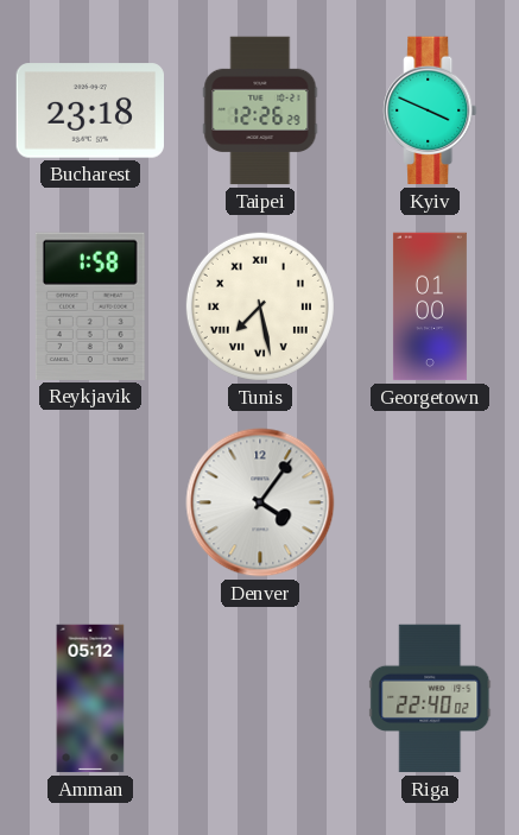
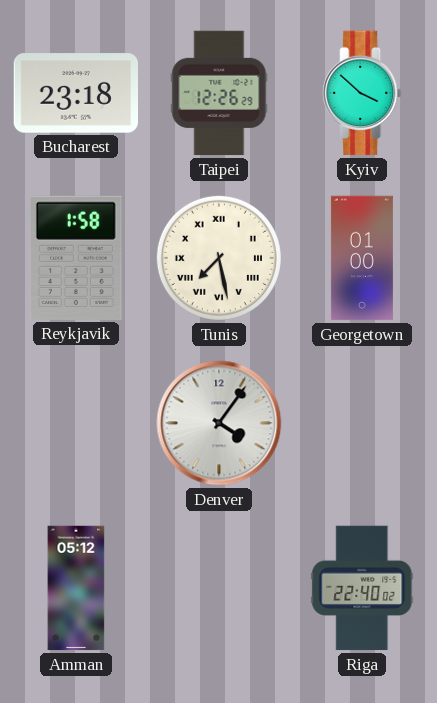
Kyiv: 3:49 -> 3:52 (362, 93)
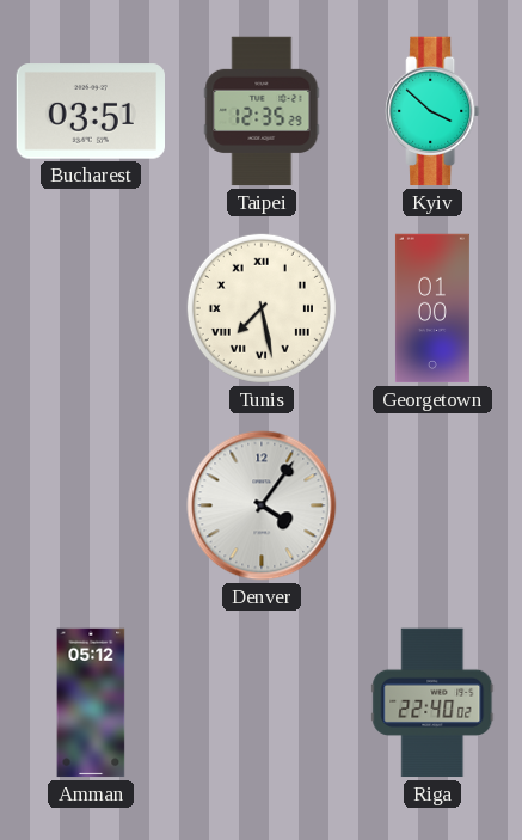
Bucharest: 23:18 -> 03:51 (90, 111)
Taipei: 12:26 -> 12:35 (262, 111)
Reykjavik: 1:58 -> none (76, 258)
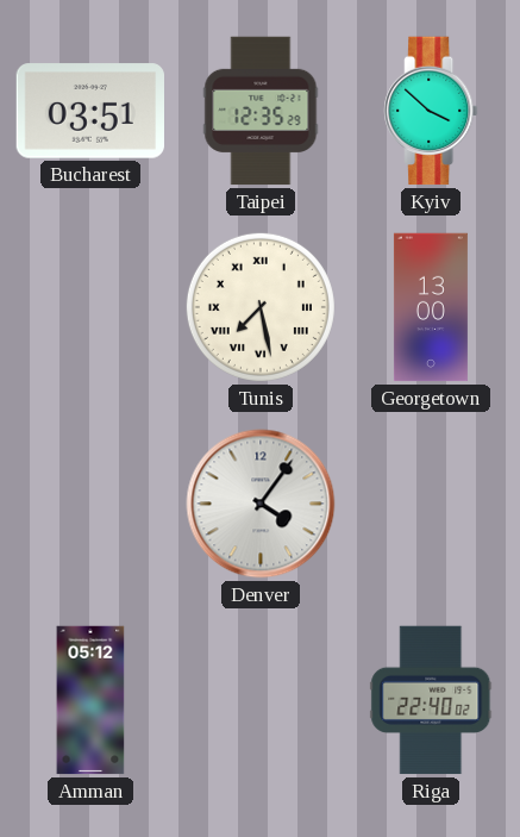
Georgetown: 01:00 -> 13:00 (431, 307)
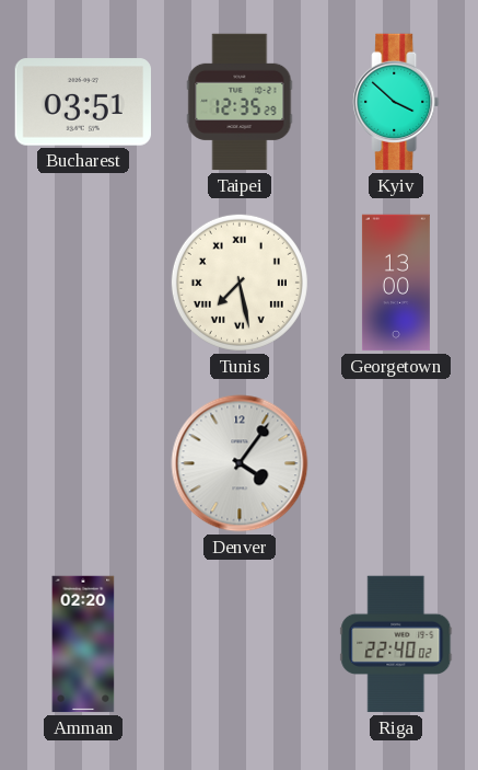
Amman: 05:12 -> 02:20 (83, 644)
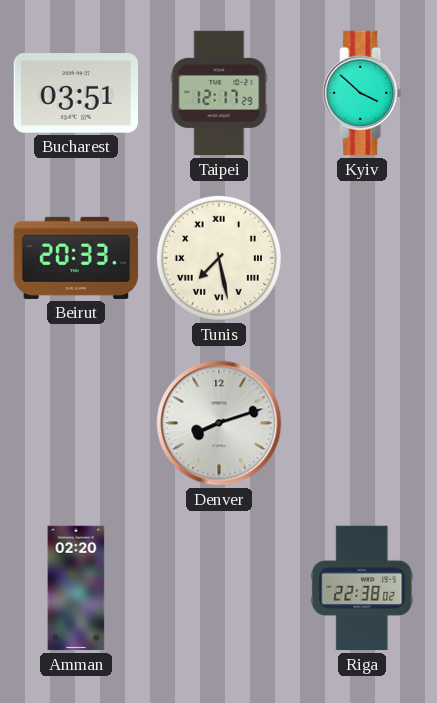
Taipei: 12:35 -> 12:17 (219, 93)
Beirut: none -> 20:33 (76, 258)
Georgetown: 13:00 -> none (396, 283)
Denver: 4:06 -> 8:12 (219, 423)
Riga: 22:40 -> 22:38 (362, 588)
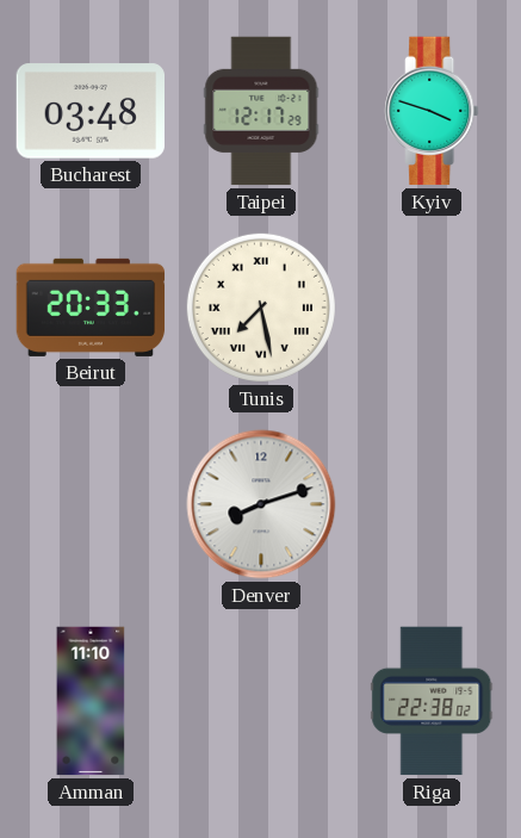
Bucharest: 03:51 -> 03:48 (89, 111)
Kyiv: 3:52 -> 3:48 (432, 111)
Amman: 02:20 -> 11:10 (91, 701)
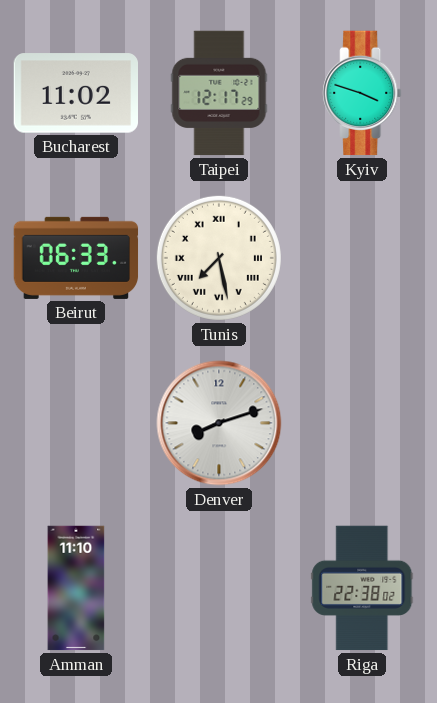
Bucharest: 03:48 -> 11:02 (75, 93)
Beirut: 20:33 -> 06:33 (76, 258)
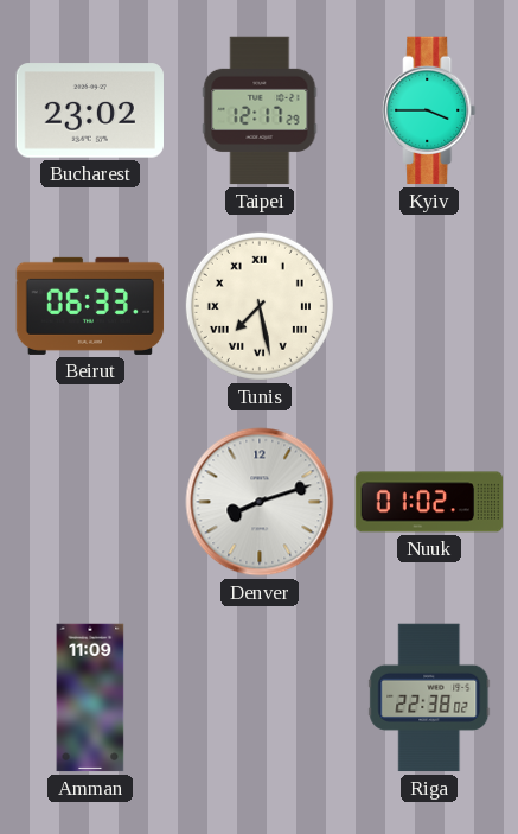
Bucharest: 11:02 -> 23:02 (89, 110)
Kyiv: 3:48 -> 3:45 (429, 110)
Nuuk: none -> 01:02 (429, 502)
Amman: 11:10 -> 11:09 (90, 698)
